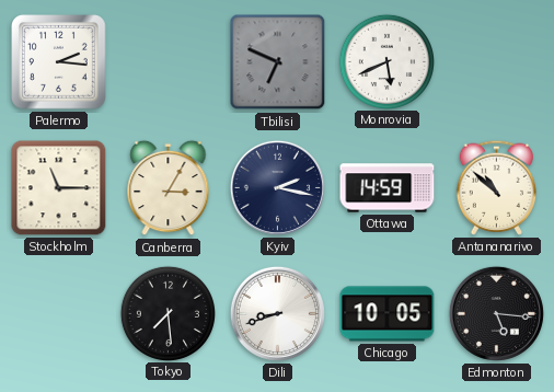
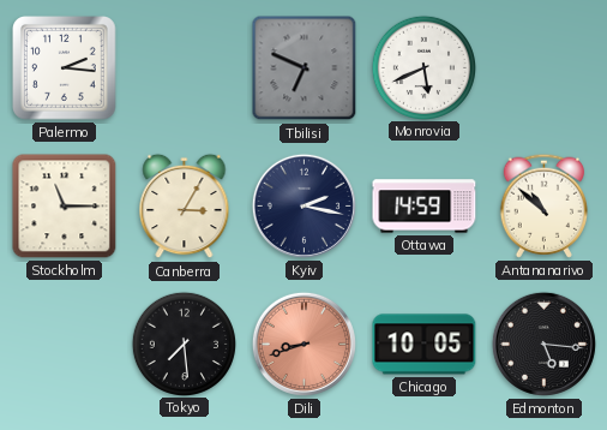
Dili dial: white -> salmon (303, 344)
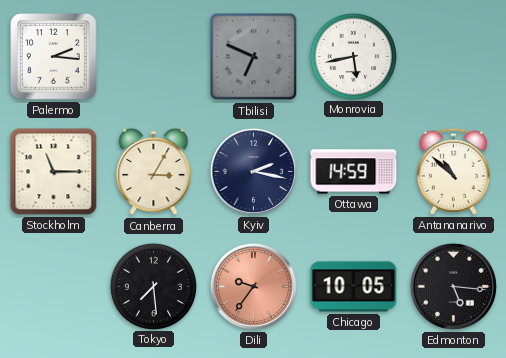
Monrovia: 5:41 -> 5:43 (353, 56)
Dili: 8:42 -> 9:36 (253, 286)
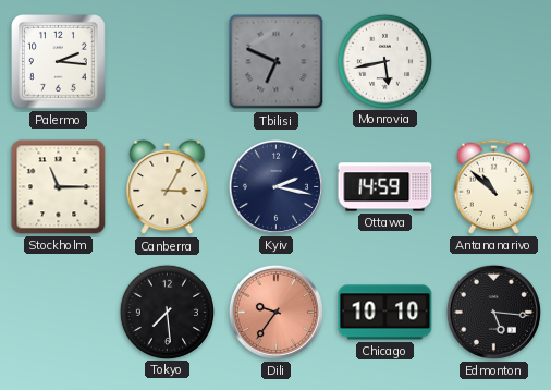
Chicago: 10:05 -> 10:10 (385, 313)
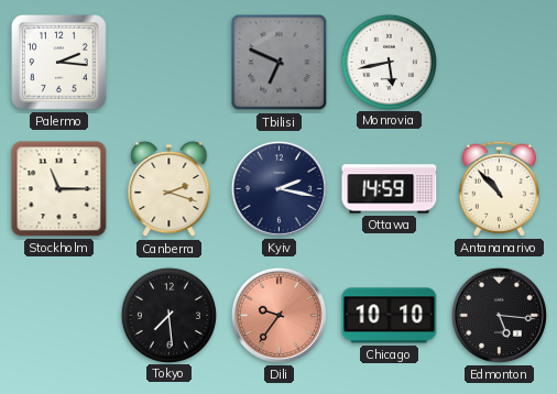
Canberra: 3:05 -> 2:18 (170, 189)
Antananarivo: 10:52 -> 10:53 (499, 188)
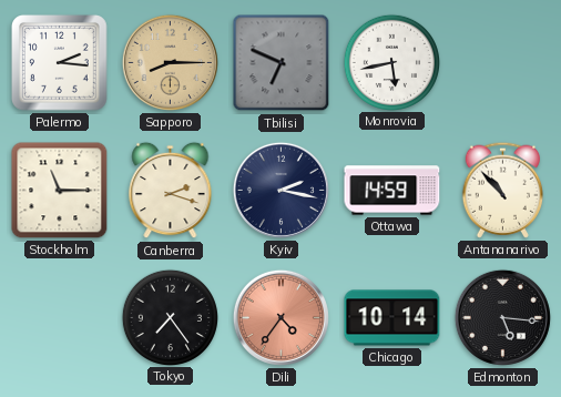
Sapporo: none -> 8:15 (170, 62)
Tokyo: 7:29 -> 7:24 (170, 317)
Dili: 9:36 -> 4:36 (280, 317)
Chicago: 10:10 -> 10:14 (392, 318)
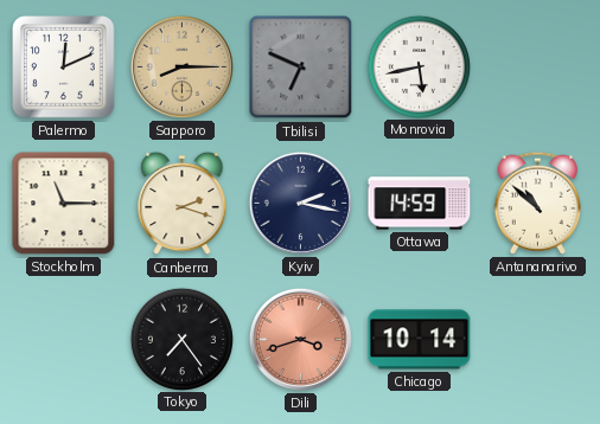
Palermo: 2:16 -> 12:11 (64, 68)
Antananarivo: 10:53 -> 10:52 (537, 203)
Dili: 4:36 -> 3:42 (300, 339)
Edmonton: 5:16 -> none (502, 317)
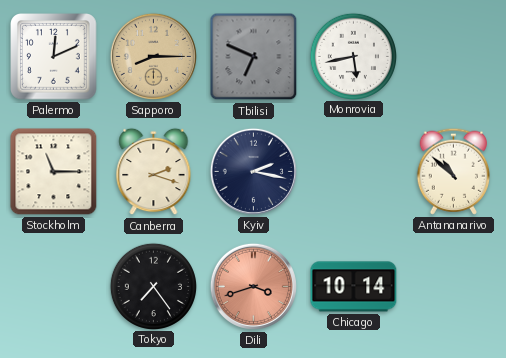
Ottawa: 14:59 -> none (420, 204)
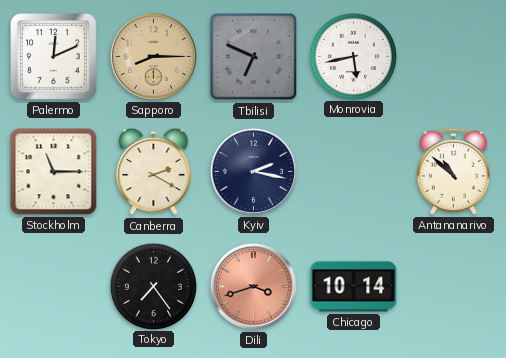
Canberra: 2:18 -> 2:20 (154, 172)
